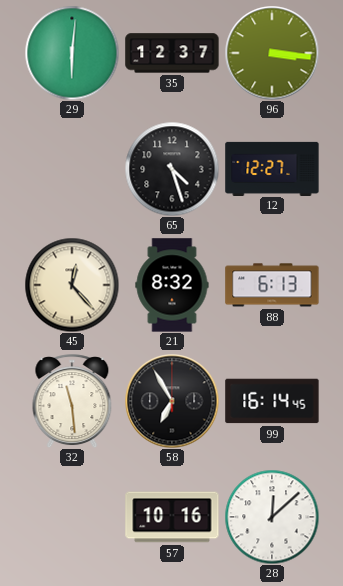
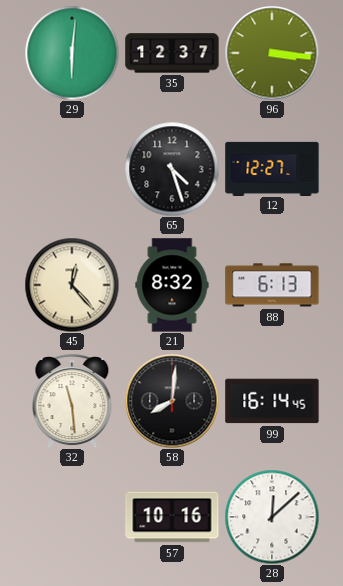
58: 6:55 -> 8:01 (172, 401)
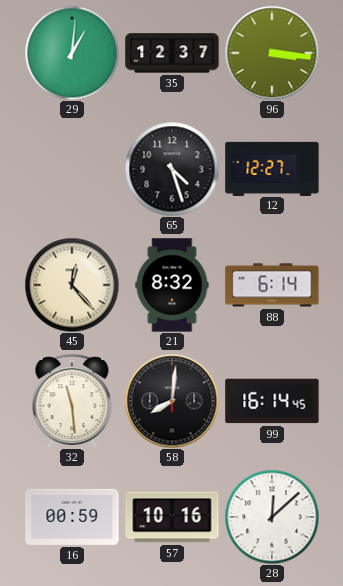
29: 6:01 -> 1:01 (72, 53)
88: 6:13 -> 6:14 (272, 285)
16: none -> 00:59 (72, 517)
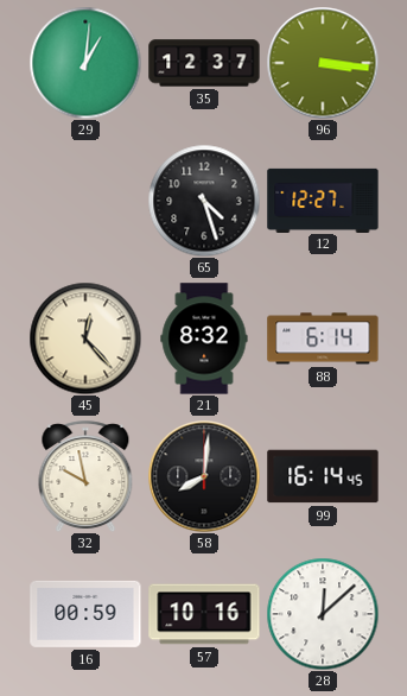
32: 11:29 -> 9:58 (85, 476)
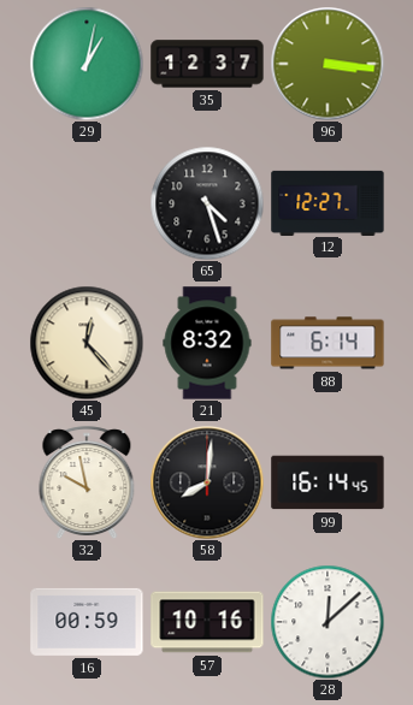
29: 1:01 -> 1:02 (87, 64)
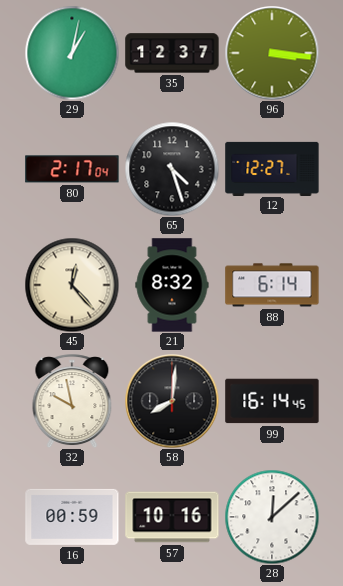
80: none -> 2:17 (72, 169)
